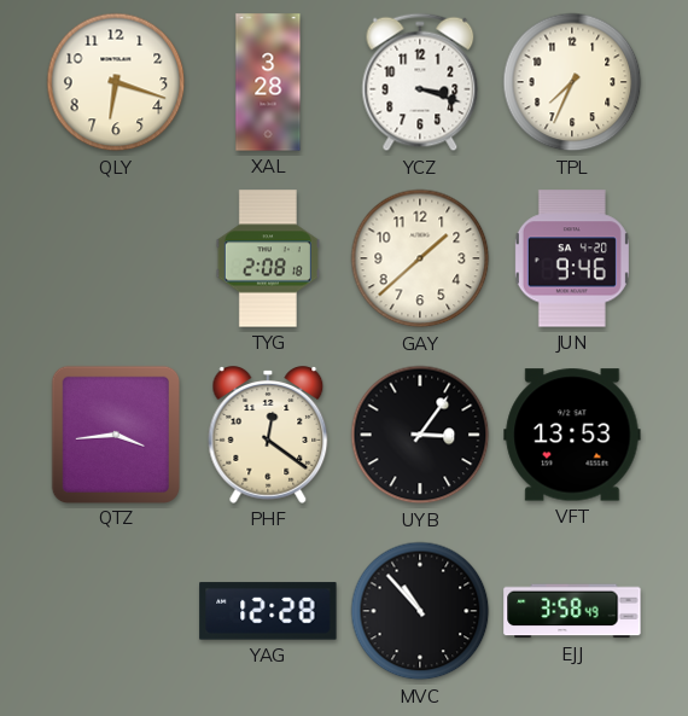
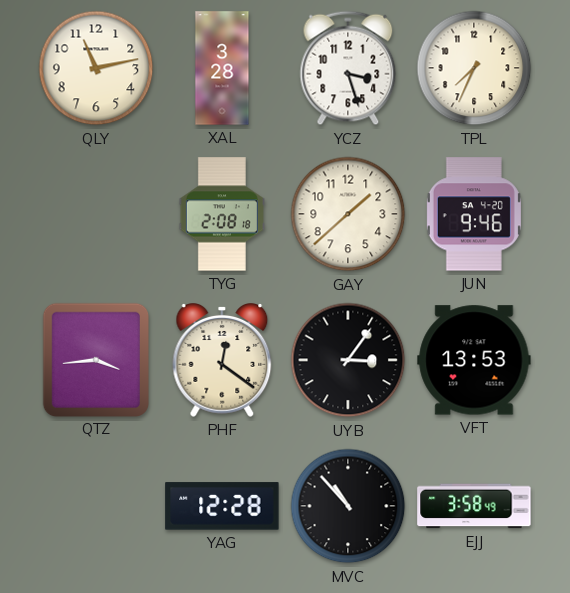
QLY: 6:18 -> 11:13 (96, 68)
YCZ: 3:18 -> 3:27 (348, 68)
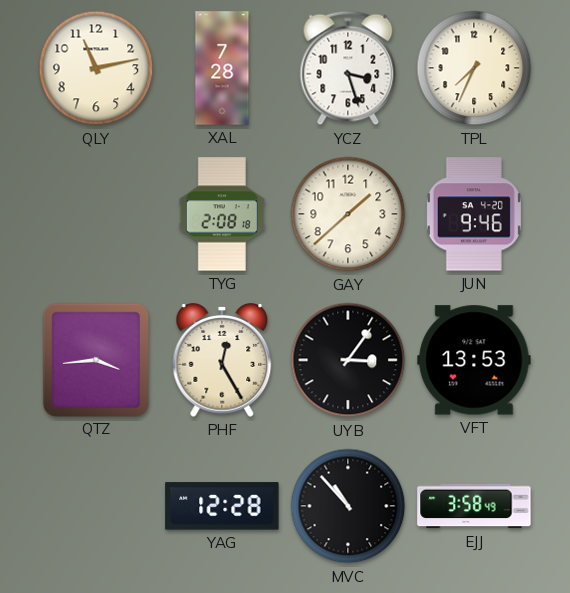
XAL: 3:28 -> 7:28 (222, 68)
PHF: 12:21 -> 12:25 (222, 361)
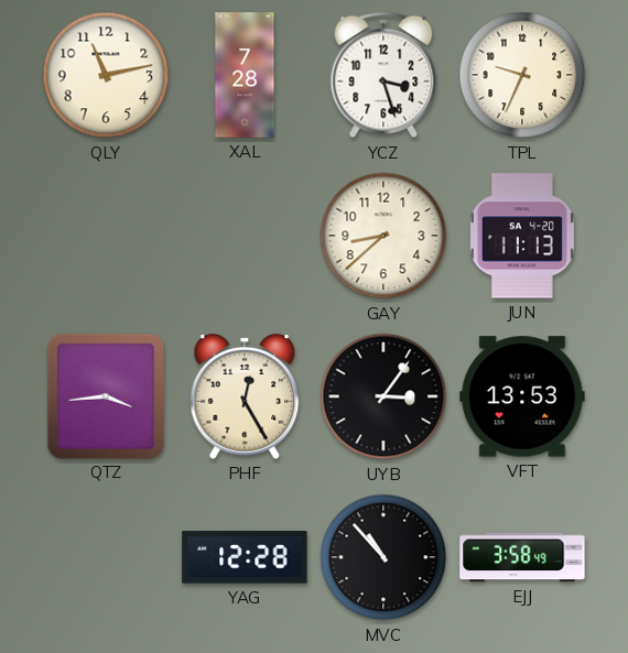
TPL: 7:34 -> 9:34 (522, 75)
TYG: 2:08 -> none (222, 214)
GAY: 1:38 -> 8:38 (383, 236)
JUN: 9:46 -> 11:13 (522, 236)
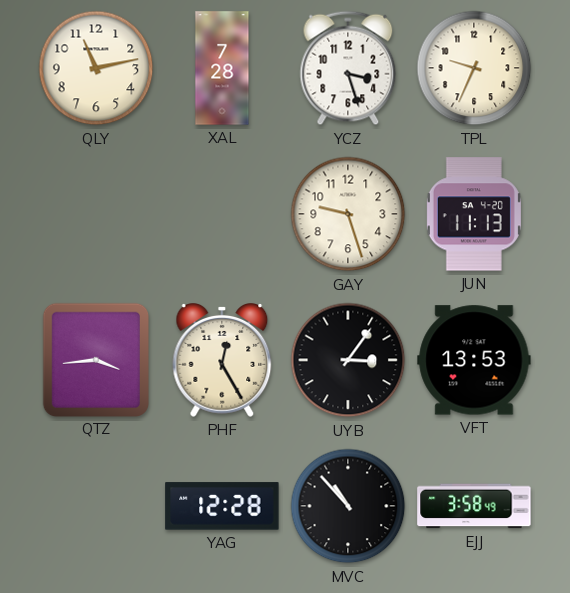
GAY: 8:38 -> 9:27 (348, 214)
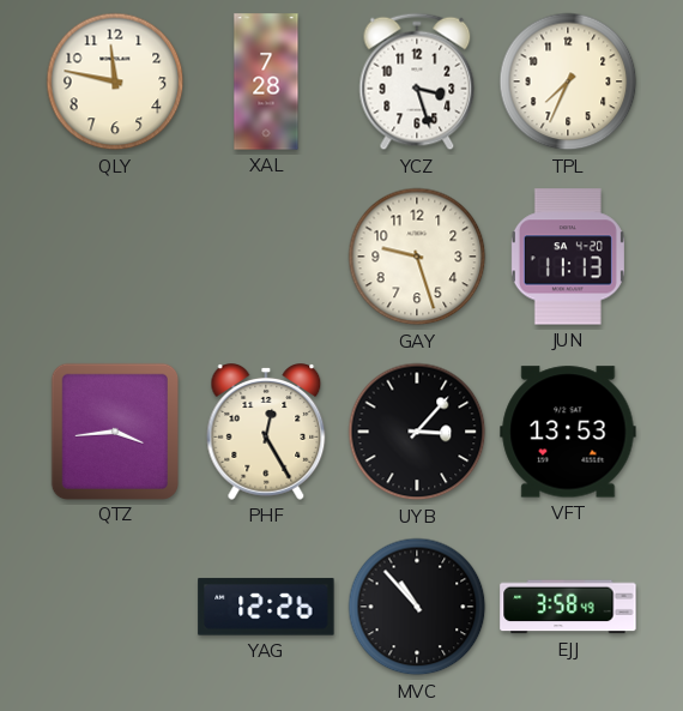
QLY: 11:13 -> 11:47 (115, 82)
TPL: 9:34 -> 7:34 (568, 82)
UYB: 3:06 -> 3:07 (417, 432)
YAG: 12:28 -> 12:26 (266, 607)
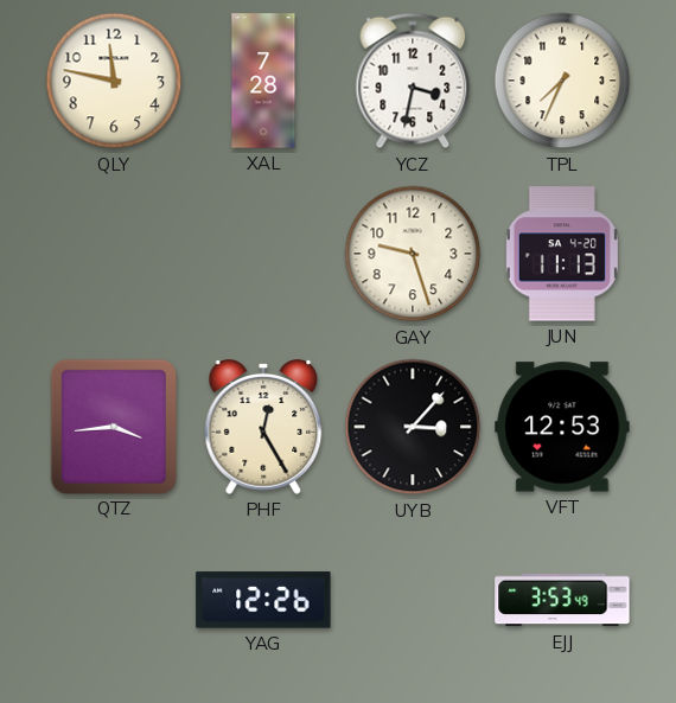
YCZ: 3:27 -> 3:32 (413, 81)
VFT: 13:53 -> 12:53 (562, 427)
MVC: 10:53 -> none (417, 607)
EJJ: 3:58 -> 3:53 (562, 600)
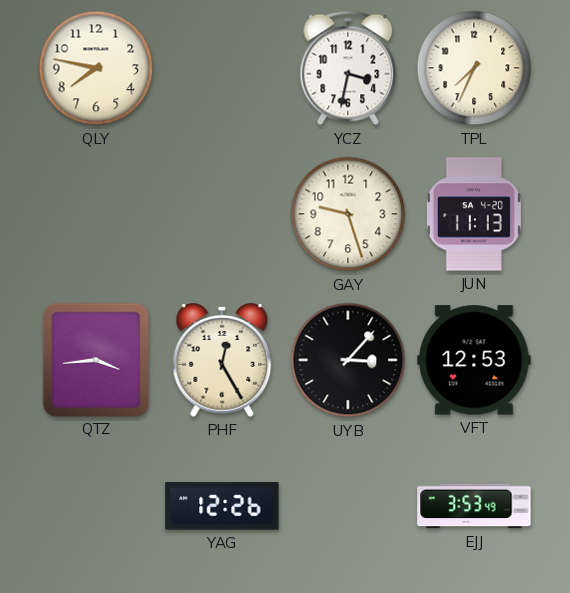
QLY: 11:47 -> 7:47 (96, 68)
XAL: 7:28 -> none (263, 81)
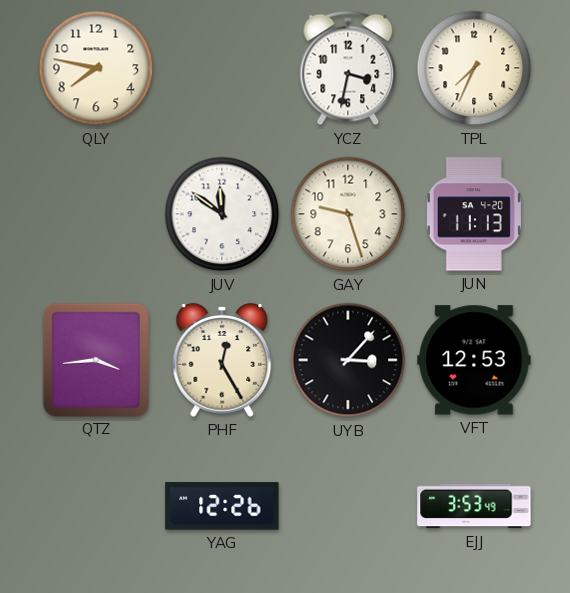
JUV: none -> 11:51 (222, 214)
